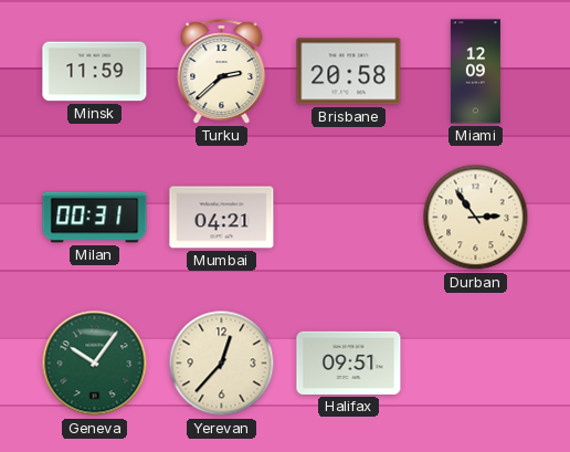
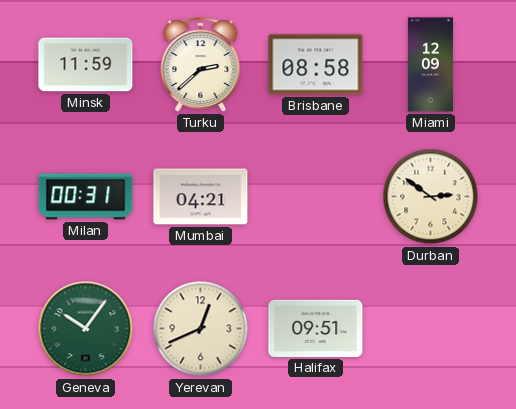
Brisbane: 20:58 -> 08:58 (316, 65)
Durban: 2:54 -> 2:51 (431, 197)
Yerevan: 12:37 -> 12:41 (201, 329)
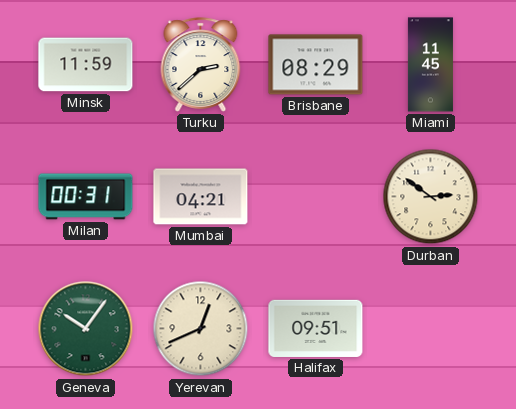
Brisbane: 08:58 -> 08:29 (316, 65)
Miami: 12:09 -> 11:45 (430, 65)
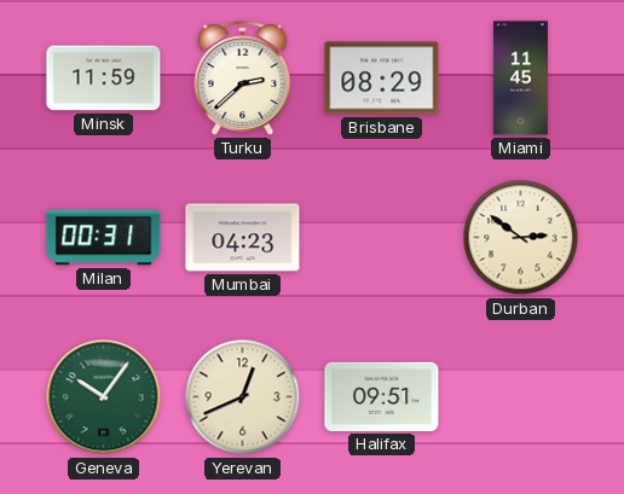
Mumbai: 04:21 -> 04:23 (243, 238)
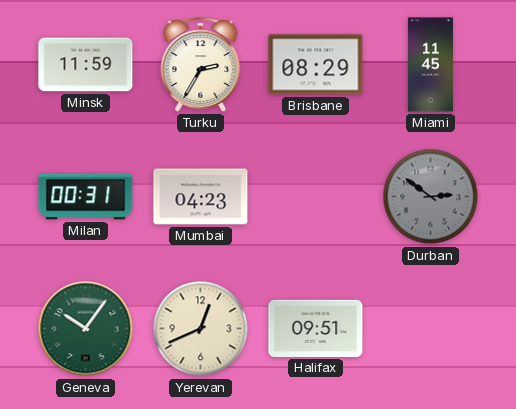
Turku: 2:38 -> 2:35 (201, 65)
Durban dial: cream -> grey (431, 197)
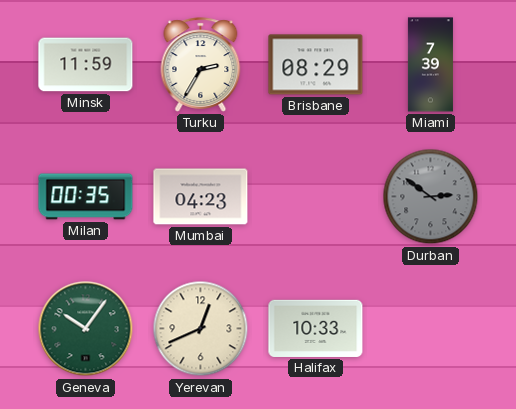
Miami: 11:45 -> 7:39 (430, 65)
Milan: 00:31 -> 00:35 (86, 197)
Halifax: 09:51 -> 10:33 (316, 328)
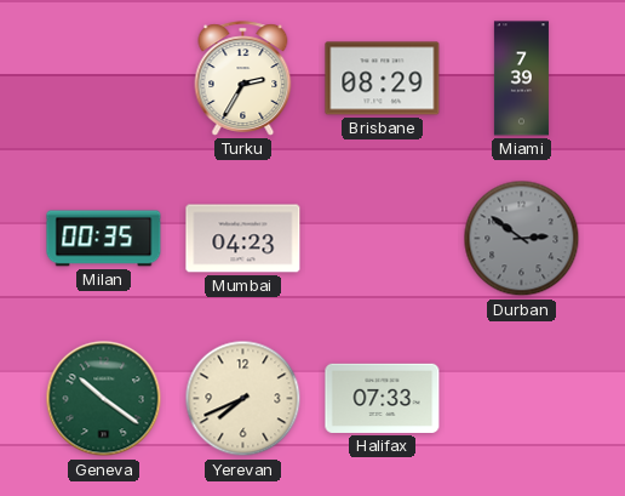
Minsk: 11:59 -> none (86, 65)
Geneva: 10:06 -> 10:21 (104, 399)
Yerevan: 12:41 -> 7:41 (243, 399)
Halifax: 10:33 -> 07:33 (383, 398)
